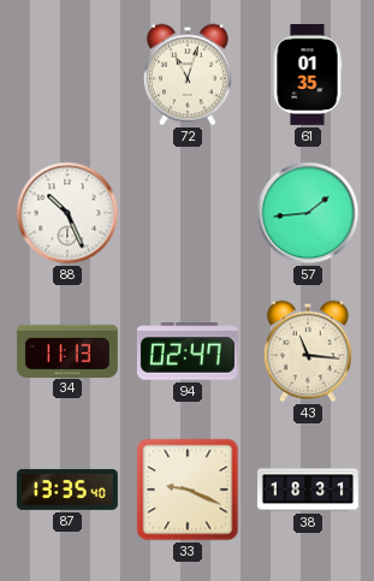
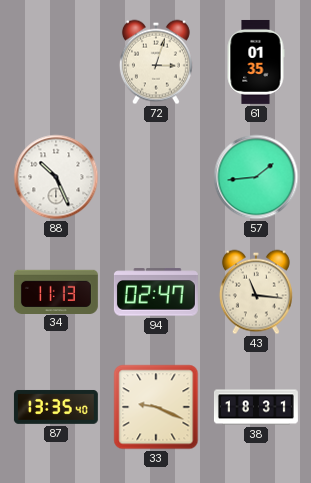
72: 11:03 -> 3:03 (156, 62)
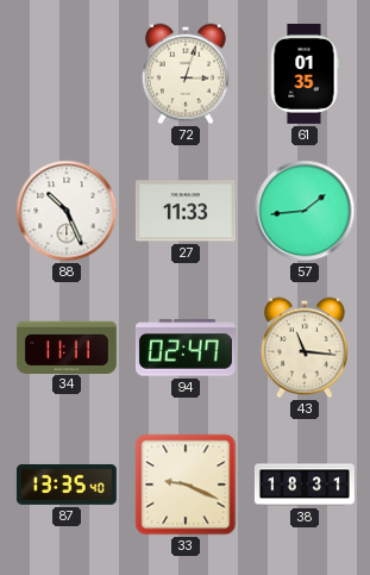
27: none -> 11:33 (186, 211)
34: 11:13 -> 11:11 (67, 346)
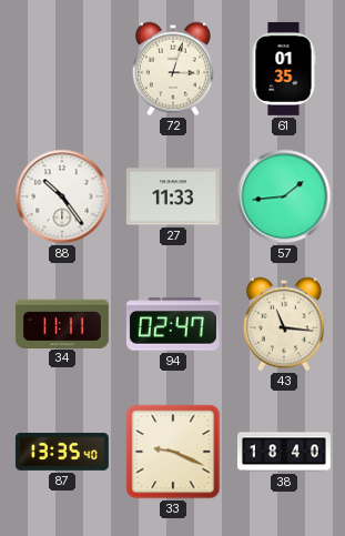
88: 10:26 -> 10:24 (62, 196)
38: 18:31 -> 18:40 (284, 452)
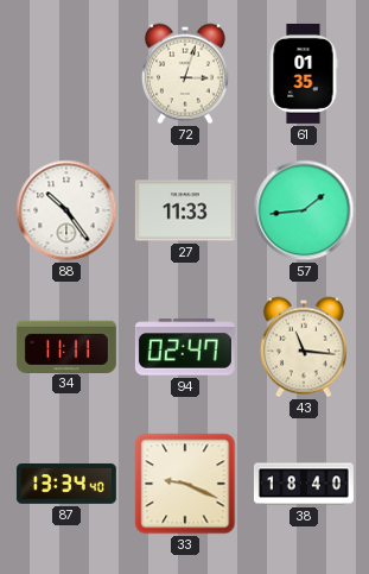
87: 13:35 -> 13:34 (66, 484)
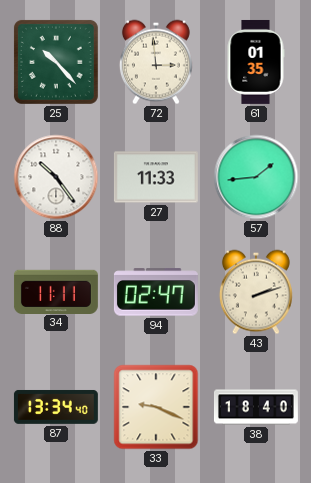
25: none -> 10:23 (56, 62)
72: 3:03 -> 2:59 (156, 62)
43: 11:16 -> 2:12 (256, 292)
